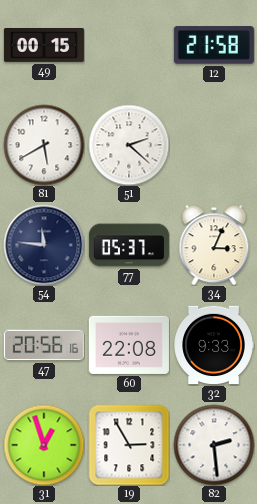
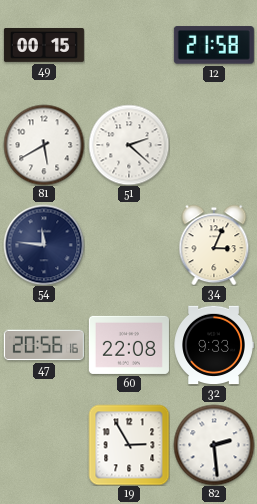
77: 05:37 -> none (129, 245)
31: 12:57 -> none (44, 445)
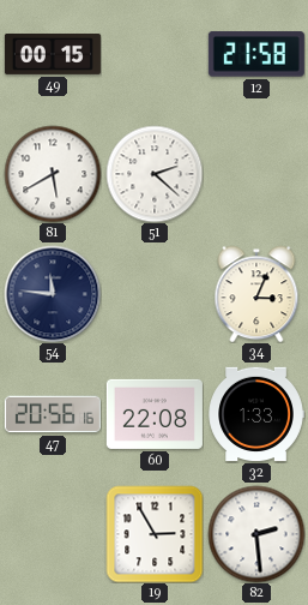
32: 9:33 -> 1:33 (256, 414)
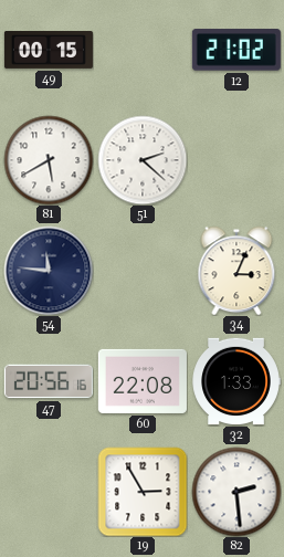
12: 21:58 -> 21:02 (236, 50)
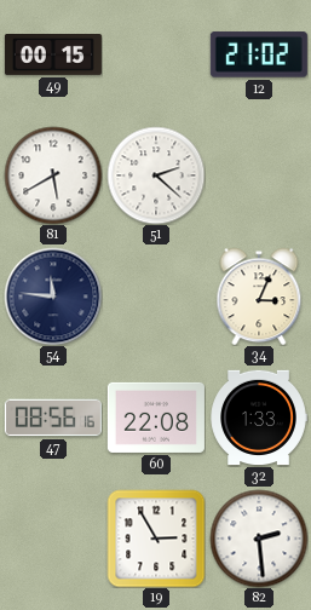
47: 20:56 -> 08:56 (53, 418)
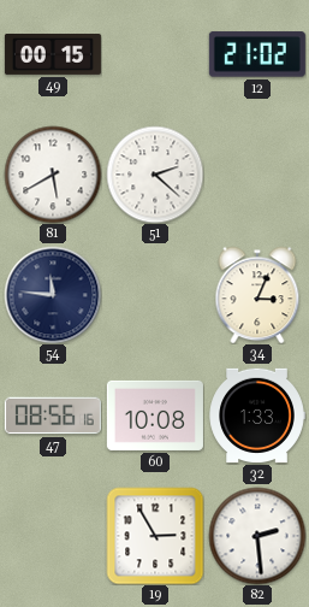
60: 22:08 -> 10:08 (155, 416)
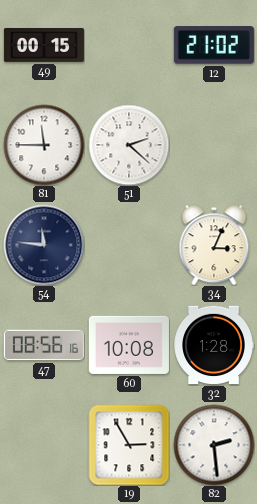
81: 5:40 -> 11:45 (44, 145)
32: 1:33 -> 1:28 (214, 345)
